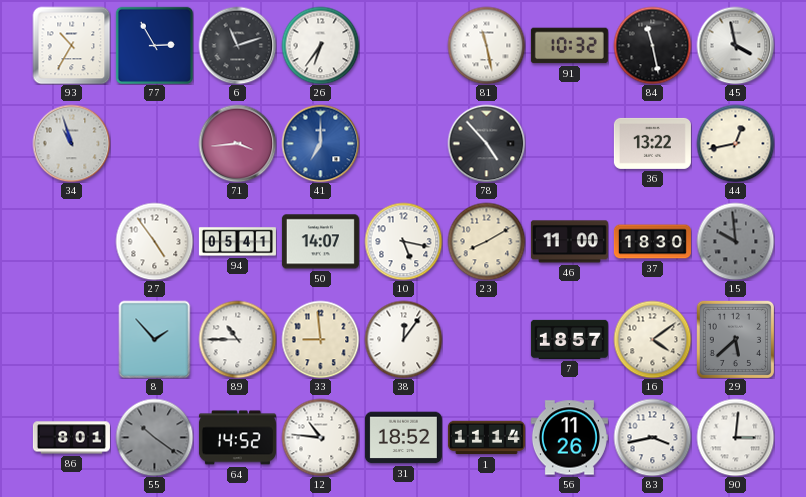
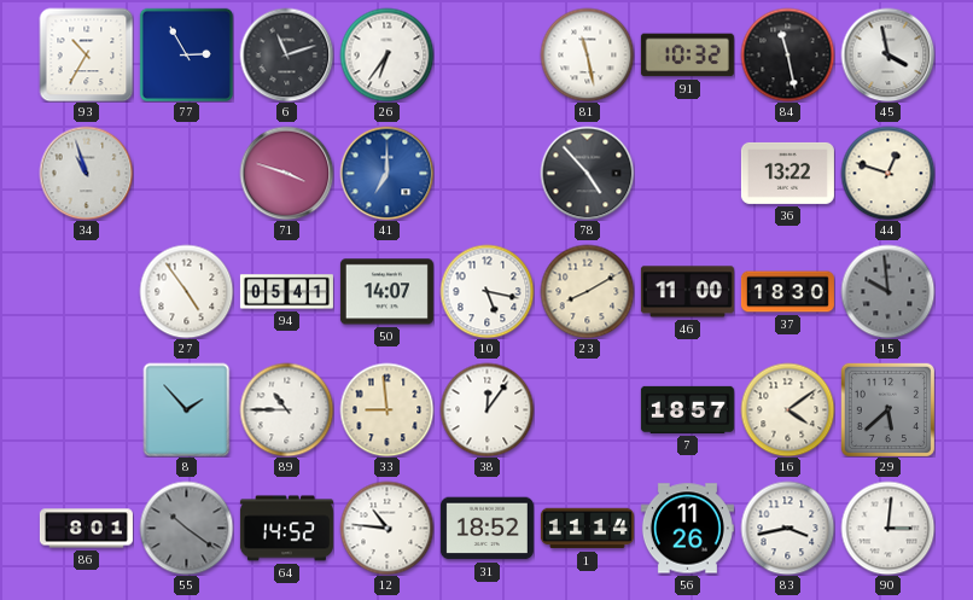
71: 3:44 -> 3:48 (286, 173)
44: 12:43 -> 12:48 (887, 173)
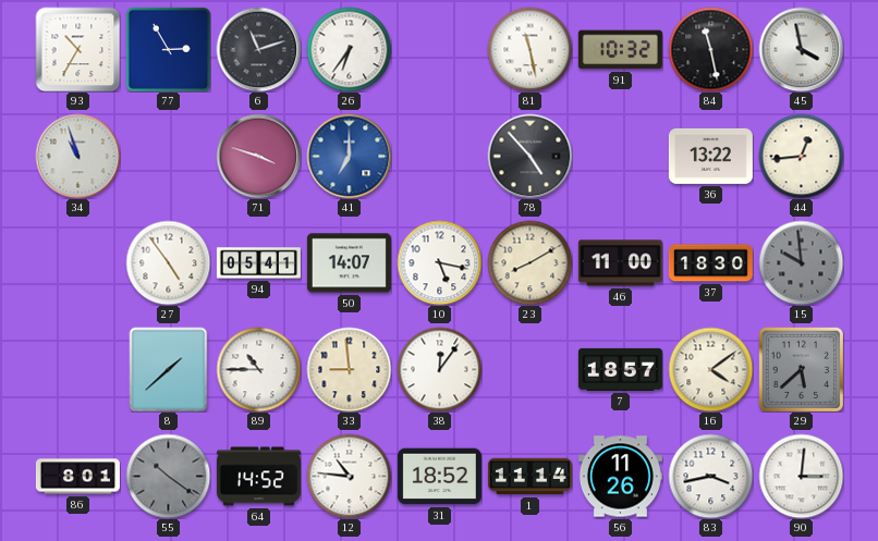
44: 12:48 -> 12:44 (801, 156)
8: 1:53 -> 1:38 (169, 369)
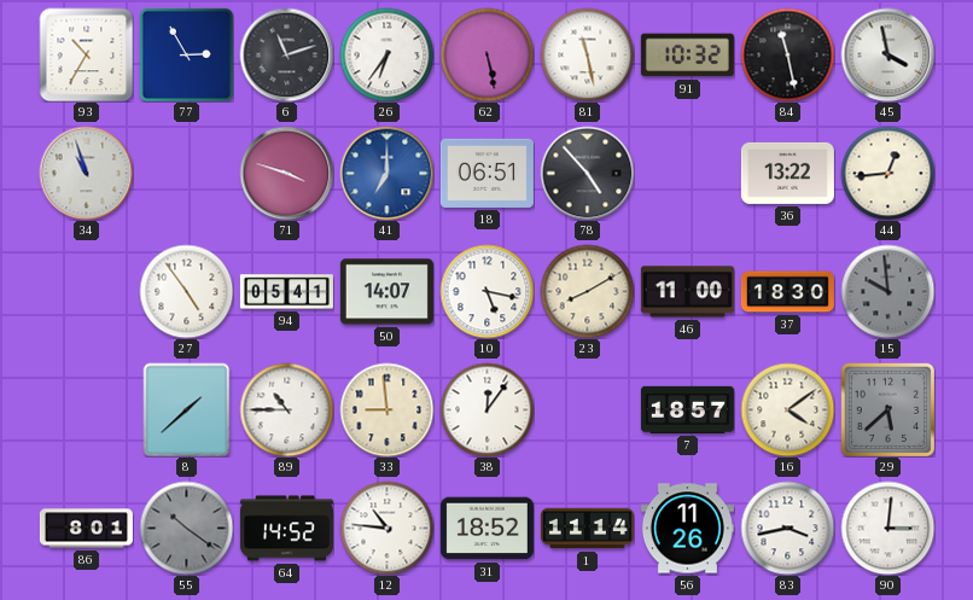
62: none -> 5:28 (486, 54)
18: none -> 06:51 (486, 173)
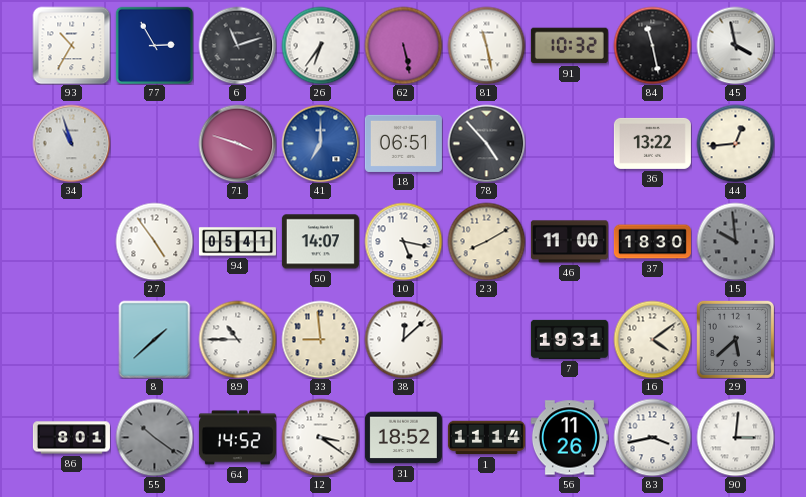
38: 12:06 -> 12:08 (403, 339)
7: 18:57 -> 19:31 (569, 339)
12: 10:46 -> 3:21 (320, 437)
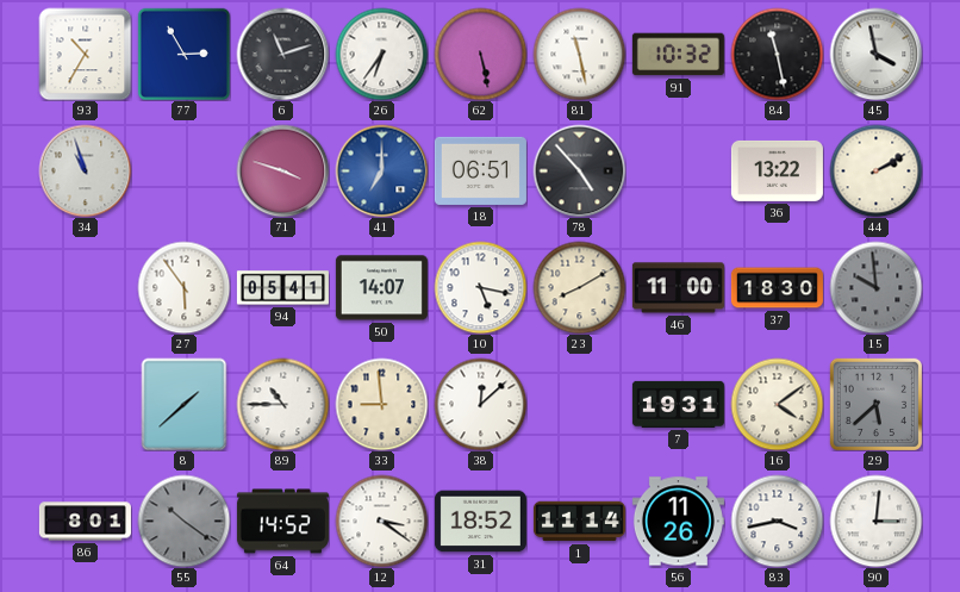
44: 12:44 -> 2:10 (875, 170)
27: 4:54 -> 5:54 (183, 287)
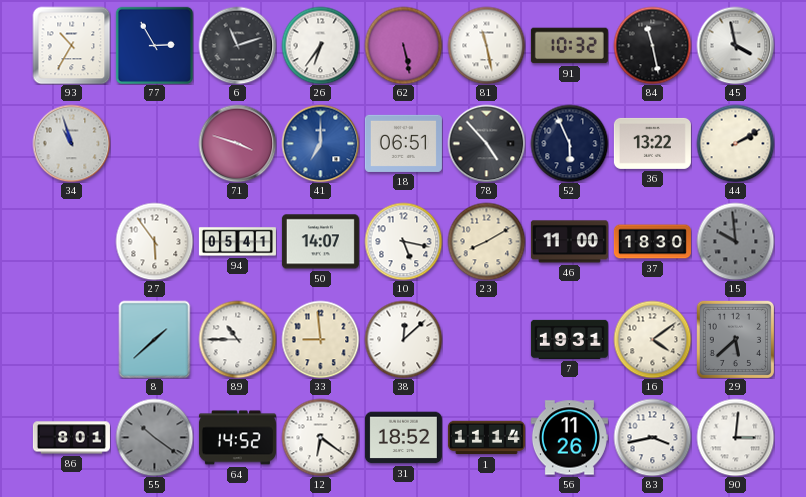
52: none -> 5:56 (569, 143)
12: 3:21 -> 6:21 (320, 437)
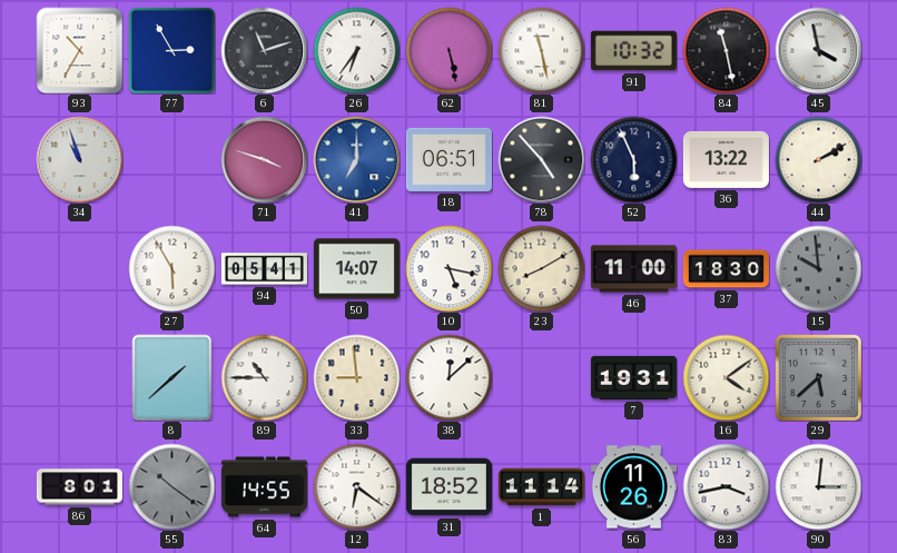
27: 5:54 -> 5:55 (171, 268)
64: 14:52 -> 14:55 (264, 487)
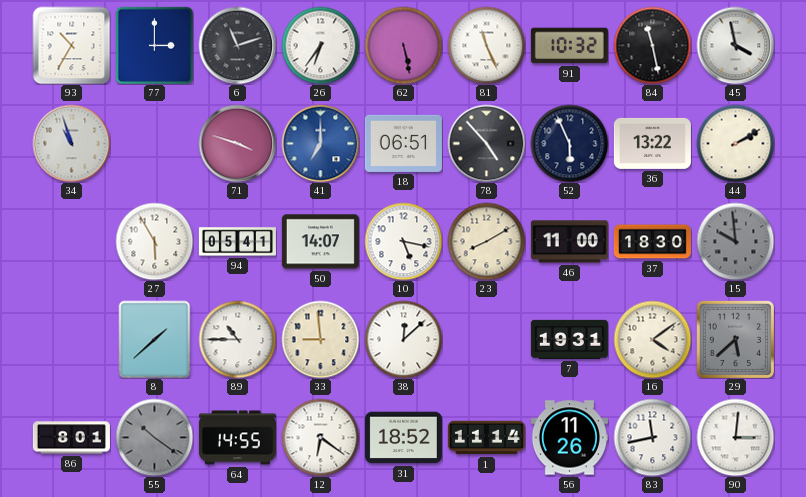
77: 2:55 -> 3:00 (154, 45)
81: 11:28 -> 11:26 (486, 45)
83: 3:43 -> 11:43 (652, 437)
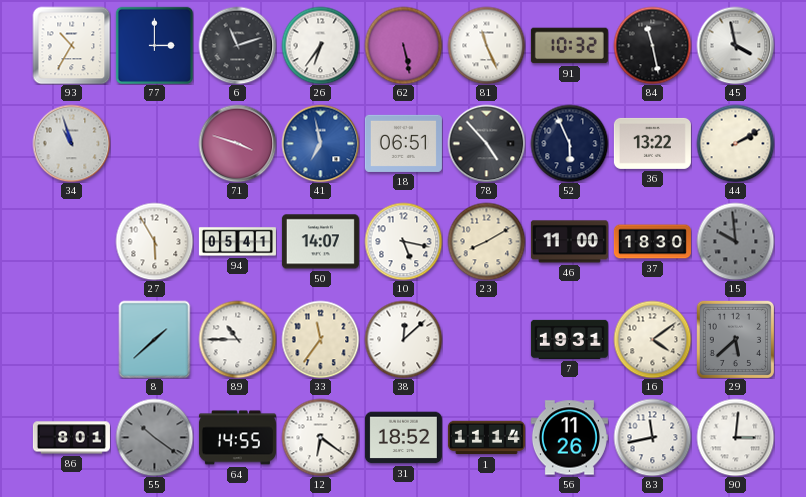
41: 7:00 -> 6:58 (320, 143)
33: 8:59 -> 11:36 (320, 339)
